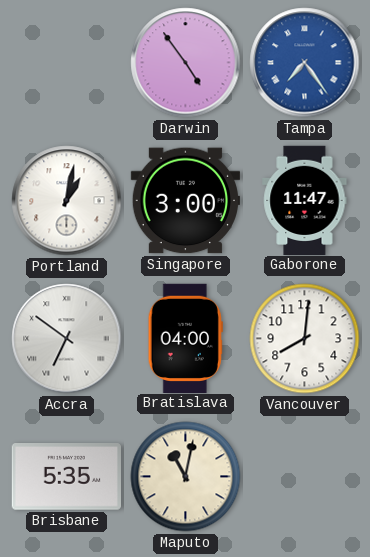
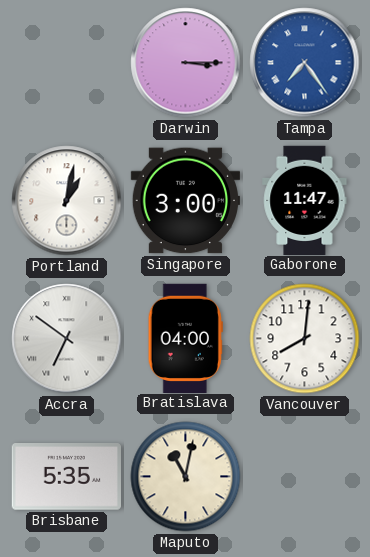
Darwin: 4:54 -> 3:15 (186, 63)
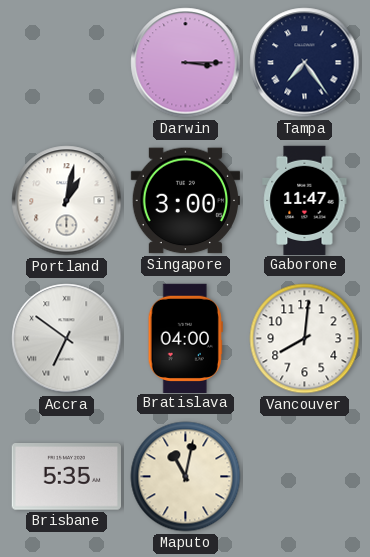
Tampa dial: blue -> navy (305, 63)
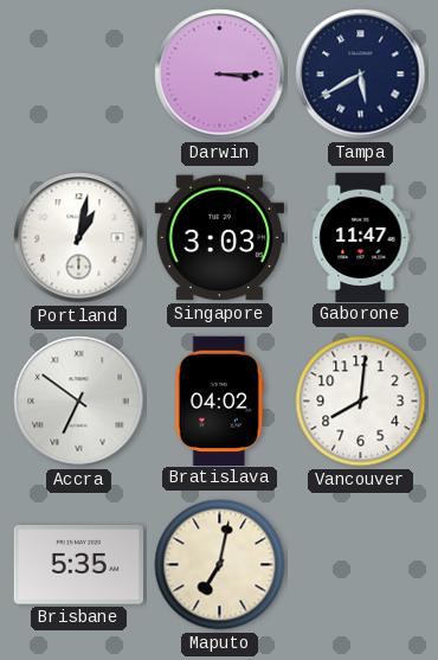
Tampa: 7:24 -> 5:40 (361, 75)
Singapore: 3:00 -> 3:03 (219, 238)
Bratislava: 04:00 -> 04:02 (219, 401)
Maputo: 11:02 -> 7:02 (220, 565)
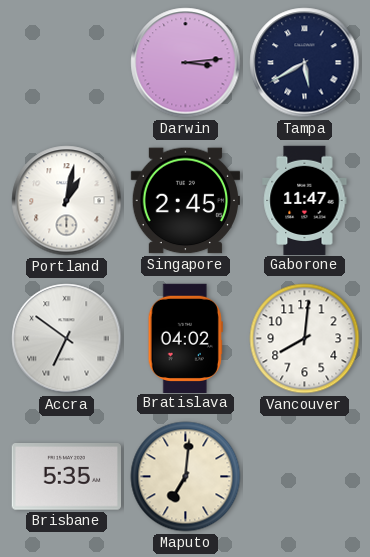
Darwin: 3:15 -> 3:14 (186, 63)
Singapore: 3:03 -> 2:45 (185, 201)
Maputo: 7:02 -> 7:01 (186, 477)
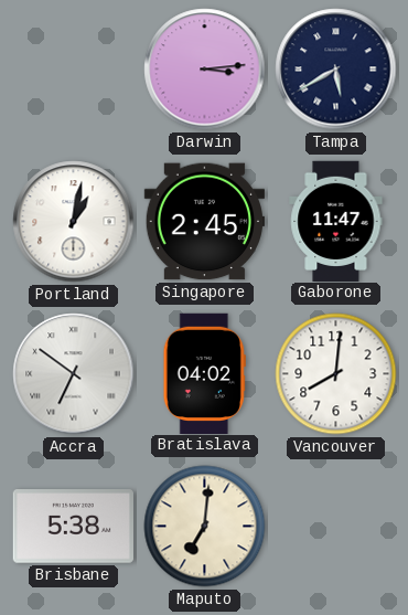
Brisbane: 5:35 -> 5:38 (73, 527)
